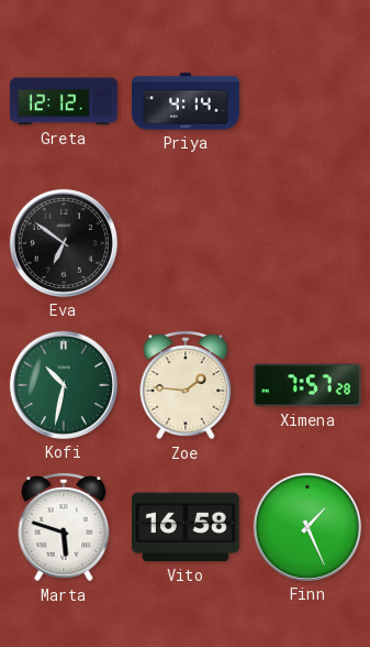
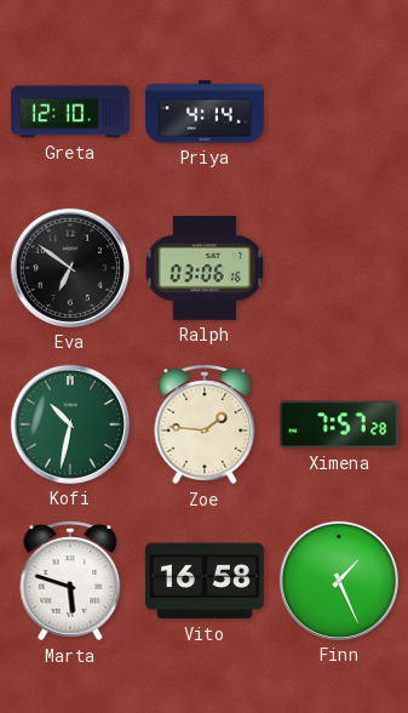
Greta: 12:12 -> 12:10 (70, 112)
Ralph: none -> 03:06 (205, 268)
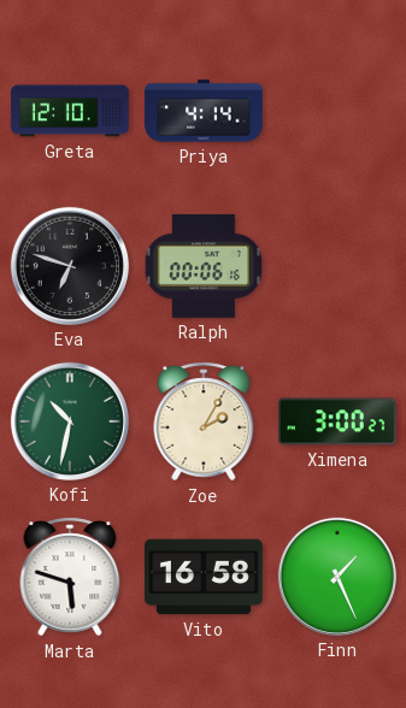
Eva: 6:51 -> 6:48 (70, 266)
Ralph: 03:06 -> 00:06 (204, 266)
Zoe: 1:46 -> 2:05 (204, 421)
Ximena: 7:57 -> 3:00 (337, 421)
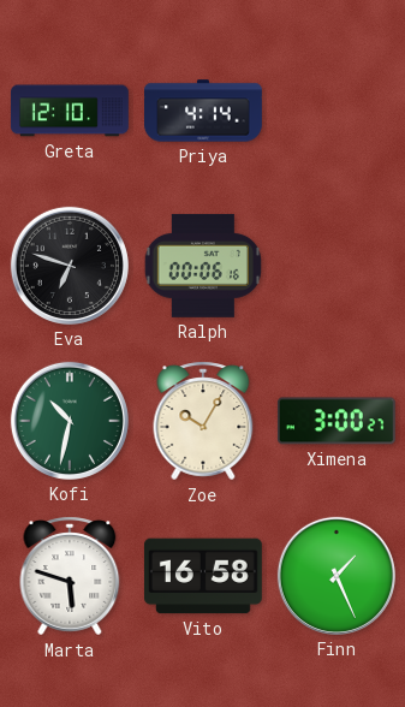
Zoe: 2:05 -> 10:05 (203, 421)
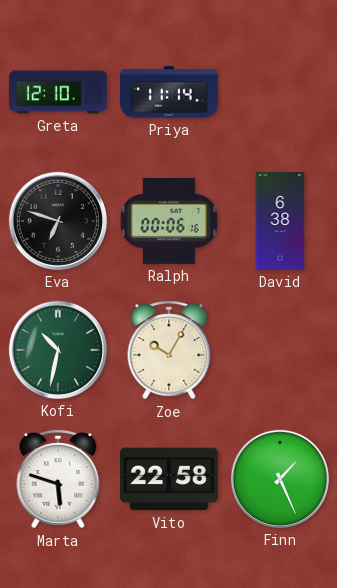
Priya: 4:14 -> 11:14 (170, 92)
David: none -> 6:38 (280, 222)
Ximena: 3:00 -> none (336, 421)
Vito: 16:58 -> 22:58 (169, 479)
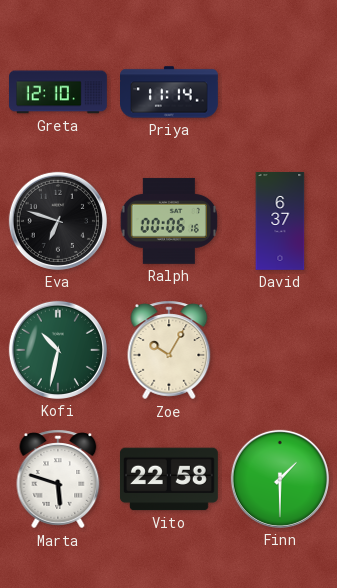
David: 6:38 -> 6:37 (280, 222)
Finn: 1:26 -> 1:30 (280, 479)
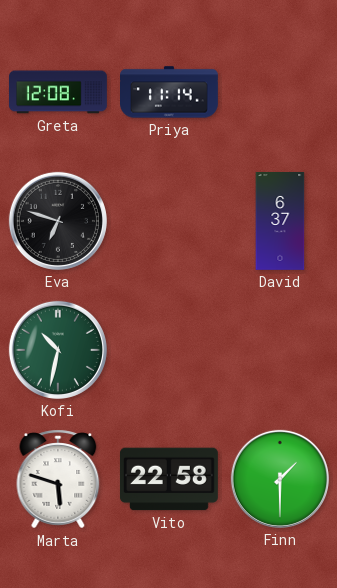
Greta: 12:10 -> 12:08 (58, 92)
Ralph: 00:06 -> none (169, 221)
Zoe: 10:05 -> none (169, 350)
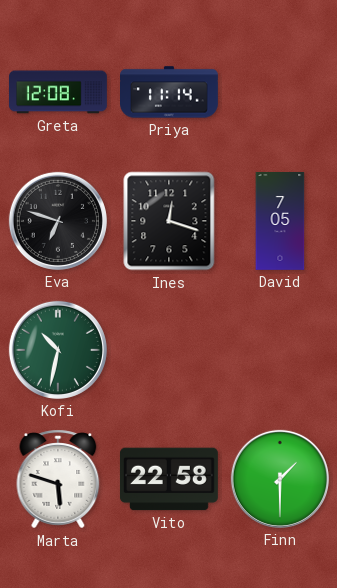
Ines: none -> 12:18 (169, 221)
David: 6:37 -> 7:05 (280, 222)
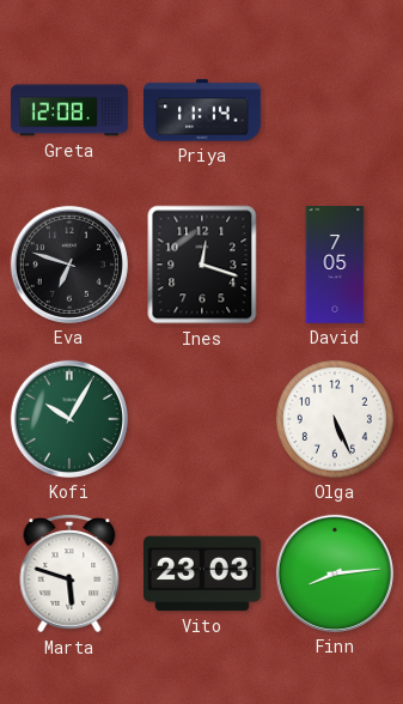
Kofi: 10:32 -> 10:05 (69, 419)
Olga: none -> 5:26 (335, 419)
Vito: 22:58 -> 23:03 (202, 573)
Finn: 1:30 -> 8:14 (335, 573)
